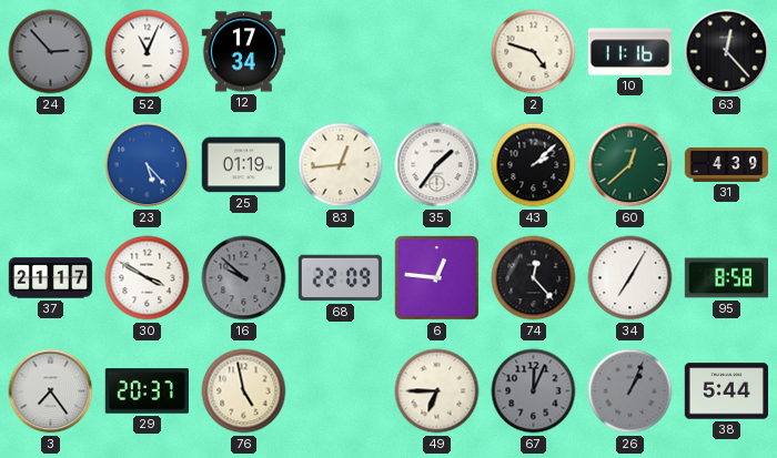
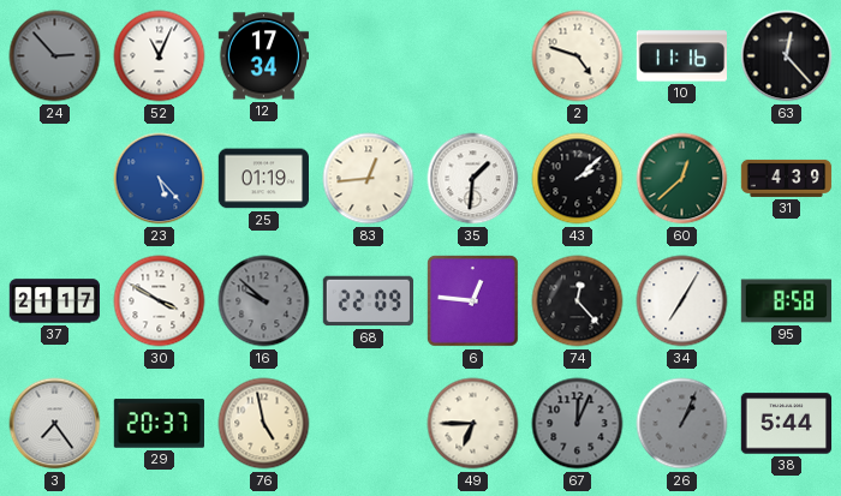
35: 1:36 -> 1:31 (473, 179)
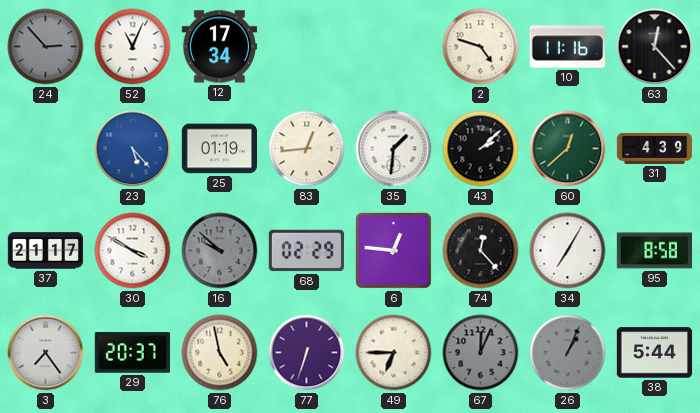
68: 22:09 -> 02:29 (306, 251)
77: none -> 6:33 (307, 353)
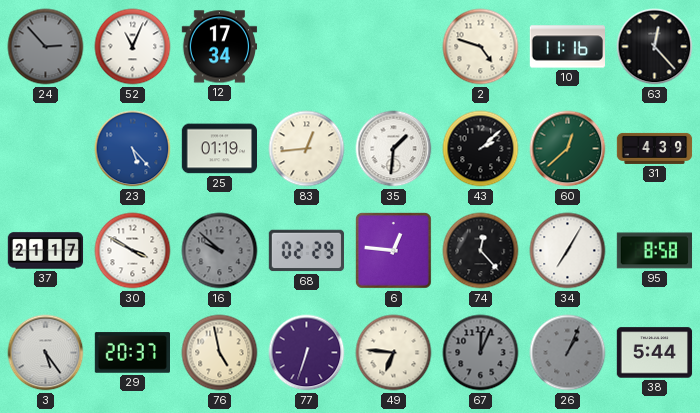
3: 7:24 -> 5:24 (46, 353)
49: 6:45 -> 6:46 (394, 353)
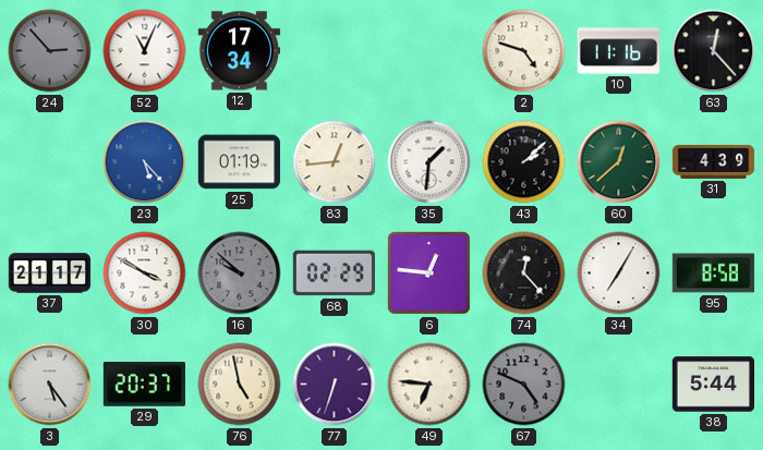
67: 12:04 -> 4:49 (524, 385)
26: 1:04 -> none (568, 353)
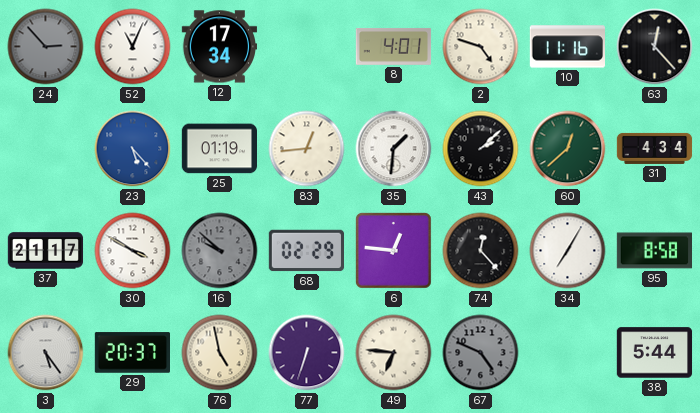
8: none -> 4:01 (394, 47)
31: 4:39 -> 4:34 (655, 148)
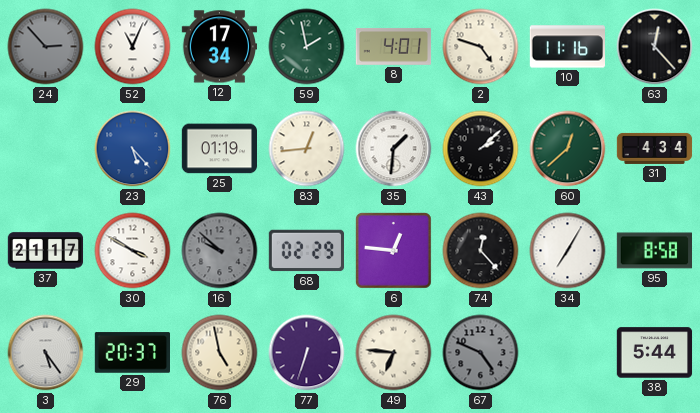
59: none -> 1:58 (307, 47)
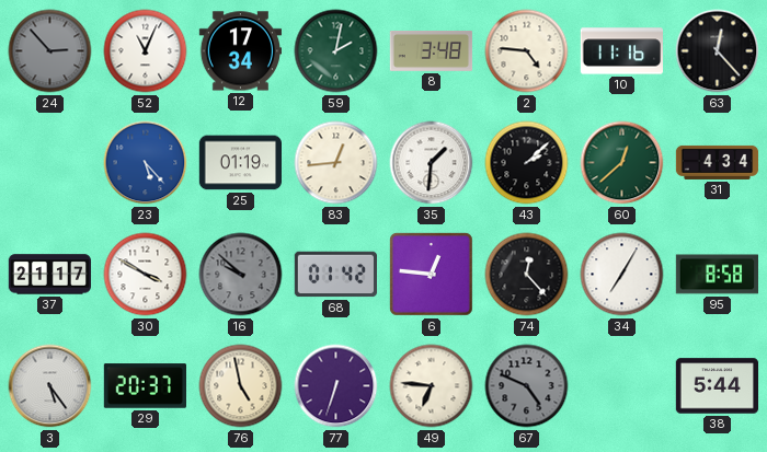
59: 1:58 -> 2:02 (336, 51)
8: 4:01 -> 3:48 (432, 51)
2: 4:48 -> 4:46 (527, 51)
68: 02:29 -> 01:42 (335, 275)
